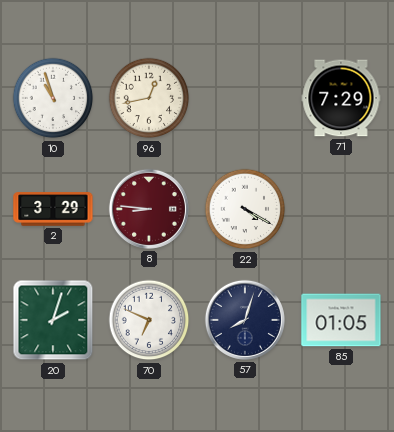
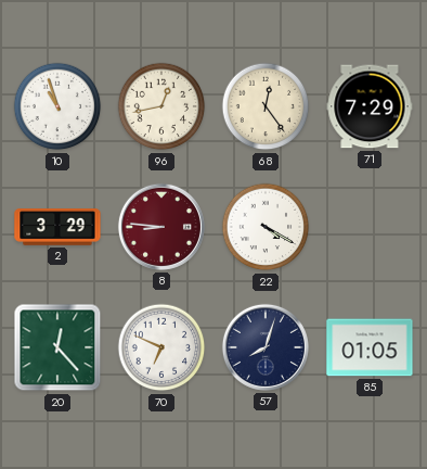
68: none -> 12:24 (266, 106)
20: 2:03 -> 12:23 (57, 347)
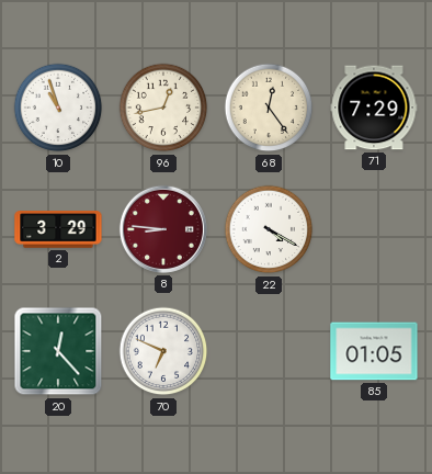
57: 8:03 -> none (266, 347)
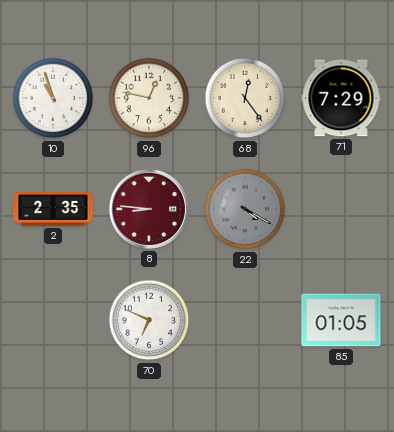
96: 12:43 -> 12:47 (149, 98)
2: 3:29 -> 2:35 (53, 209)
22 dial: white -> grey (245, 209)
20: 12:23 -> none (58, 351)
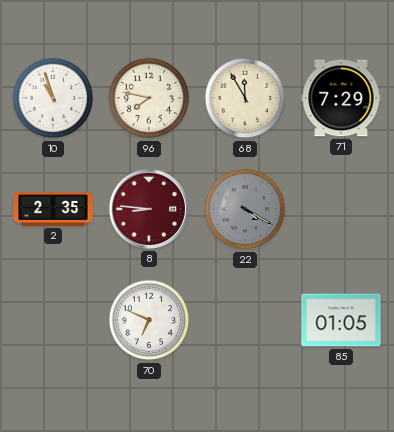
96: 12:47 -> 7:47 (149, 98)
68: 12:24 -> 11:55 (245, 98)
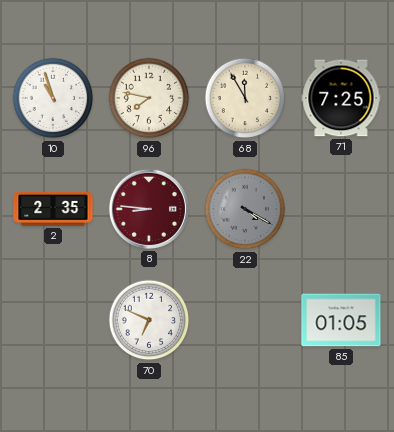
71: 7:29 -> 7:25 (341, 98)
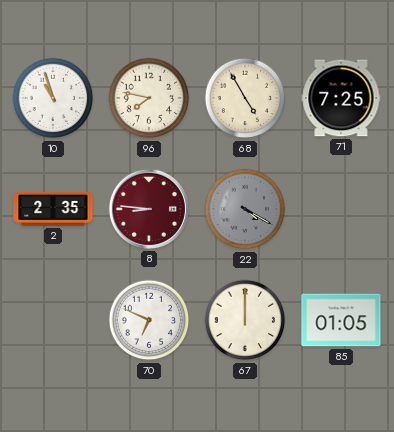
68: 11:55 -> 4:55 (245, 98)
67: none -> 12:00 (245, 320)
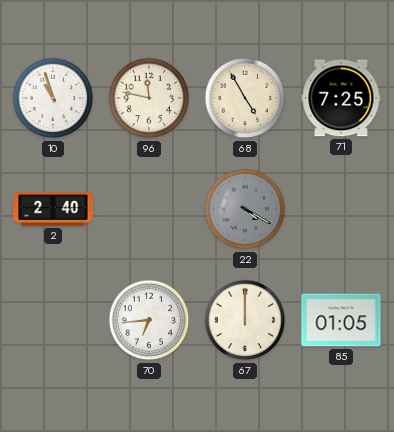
96: 7:47 -> 11:47 (149, 98)
2: 2:35 -> 2:40 (53, 209)
8: 8:46 -> none (149, 209)
70: 6:49 -> 6:44 (149, 320)
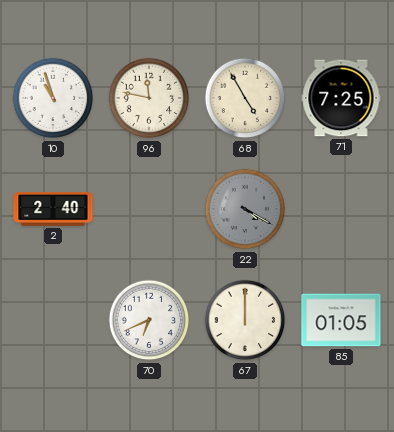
70: 6:44 -> 6:41 (149, 320)
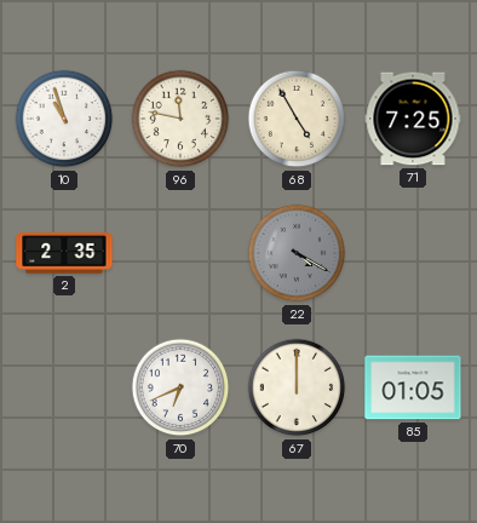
2: 2:40 -> 2:35 (64, 253)
